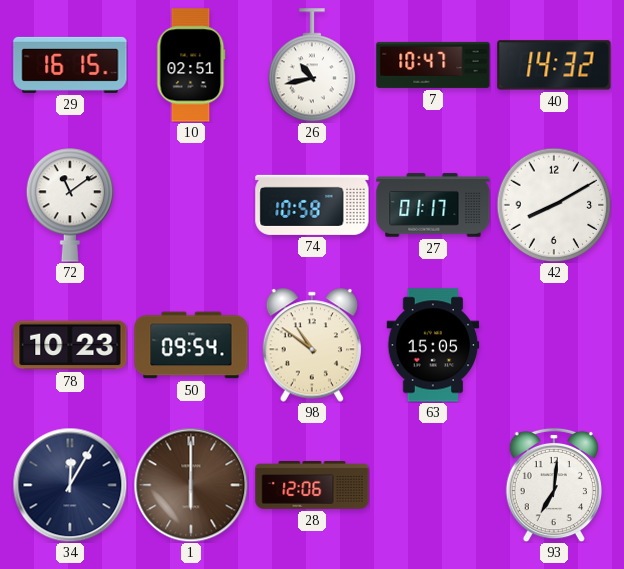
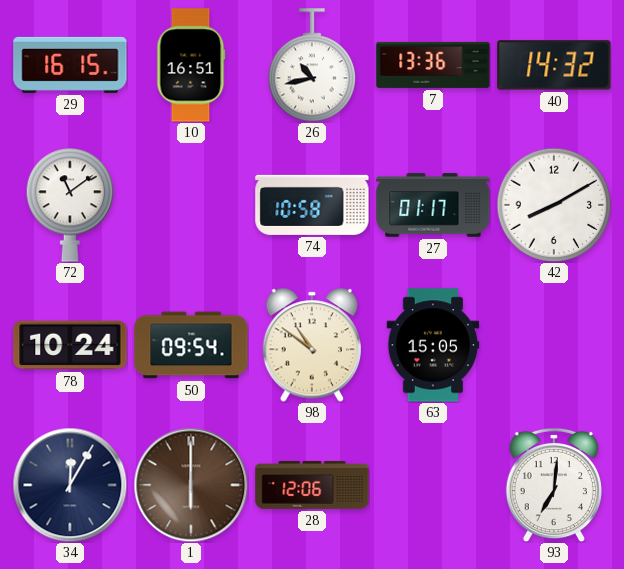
10: 02:51 -> 16:51 (191, 65)
7: 10:47 -> 13:36 (433, 65)
78: 10:23 -> 10:24 (70, 345)
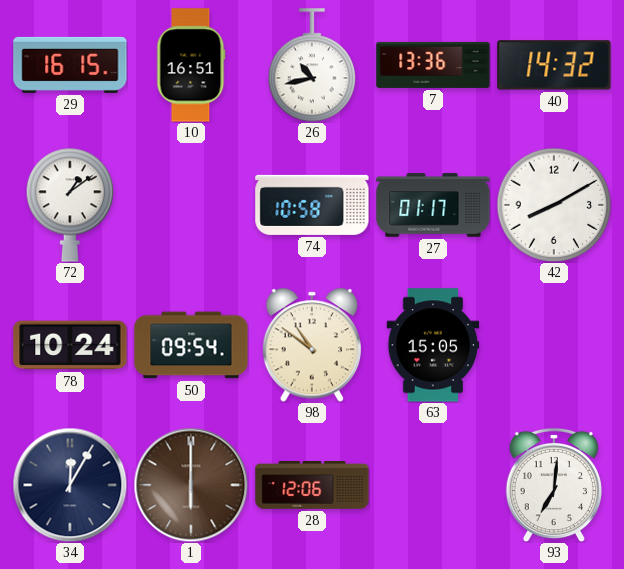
72: 11:09 -> 1:09 (70, 205)
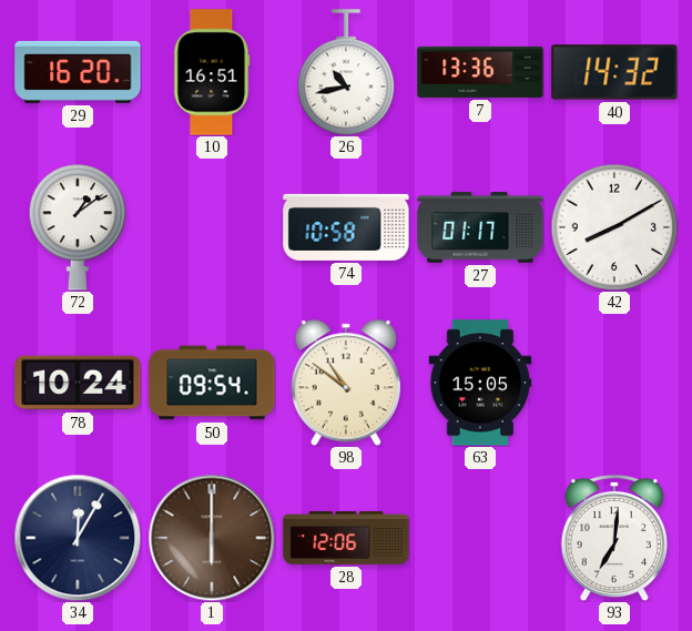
29: 16:15 -> 16:20 (78, 72)
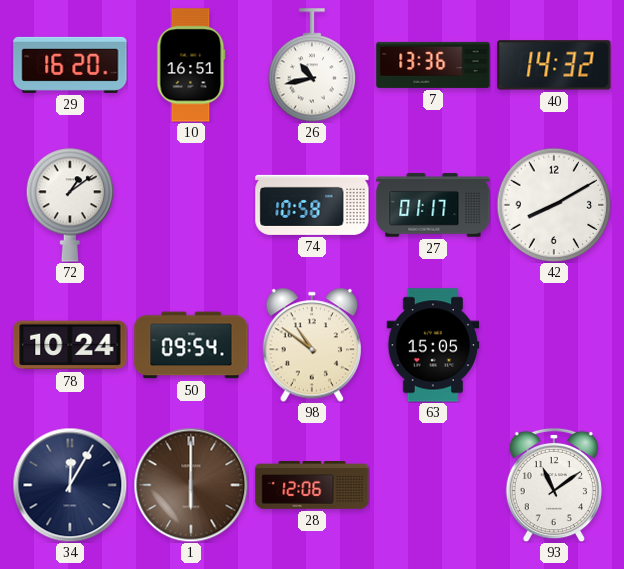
93: 7:01 -> 11:09 (554, 485)
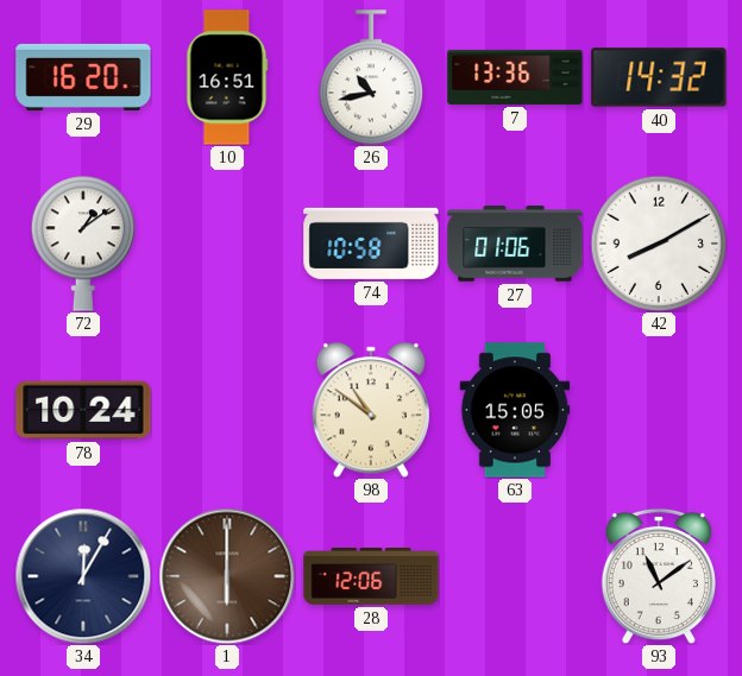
27: 01:17 -> 01:06 (515, 244)
50: 09:54 -> none (191, 345)
